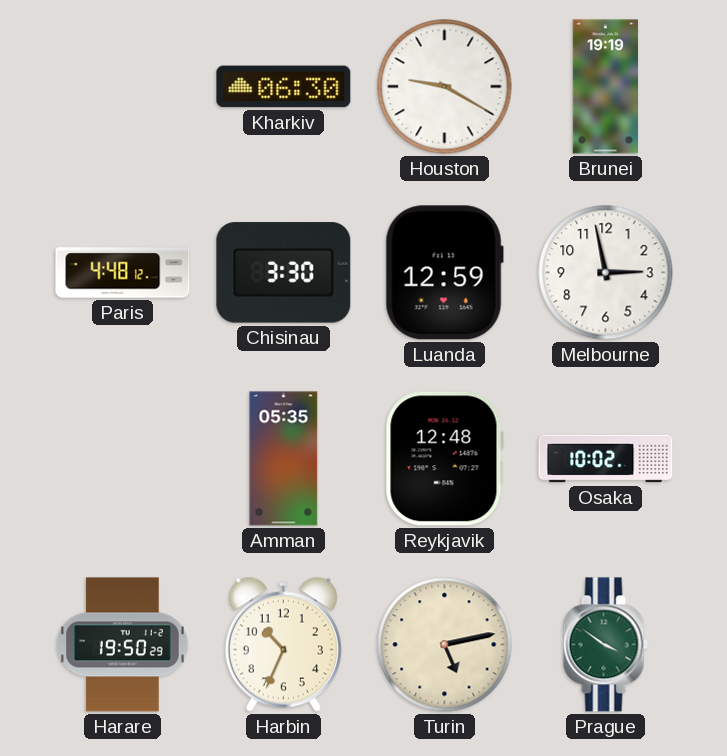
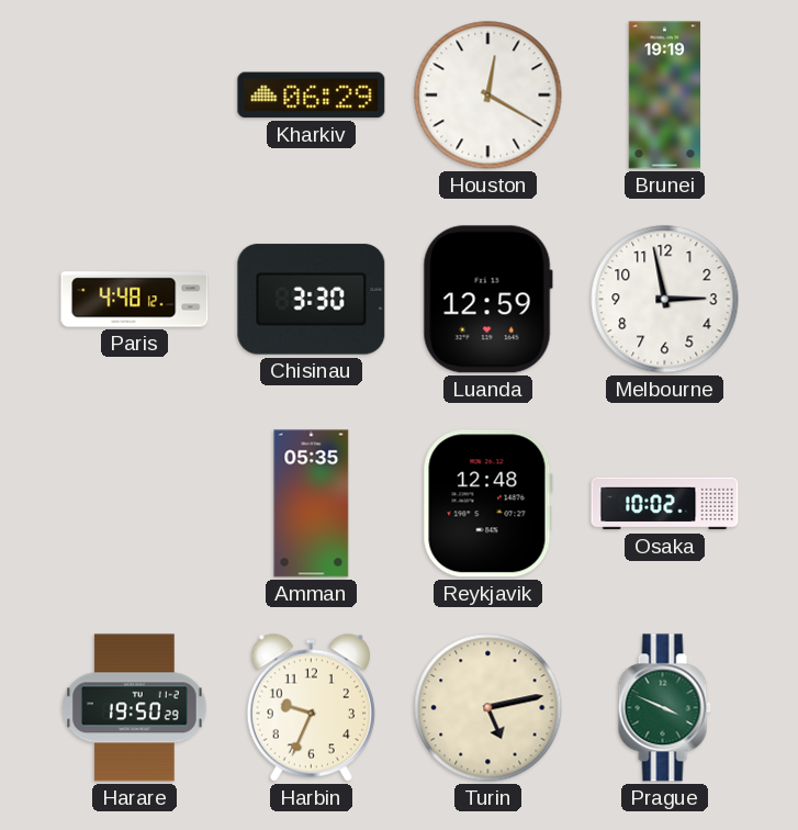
Kharkiv: 06:30 -> 06:29 (312, 96)
Houston: 9:20 -> 12:20 (488, 96)
Harbin: 10:34 -> 9:34 (311, 707)
Prague: 3:51 -> 3:49 (664, 708)
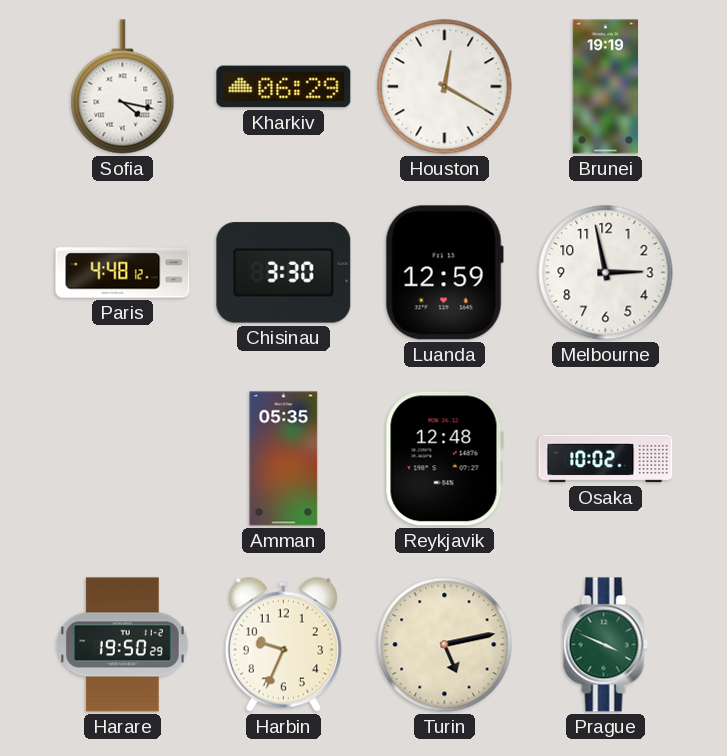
Sofia: none -> 4:17 (123, 87)
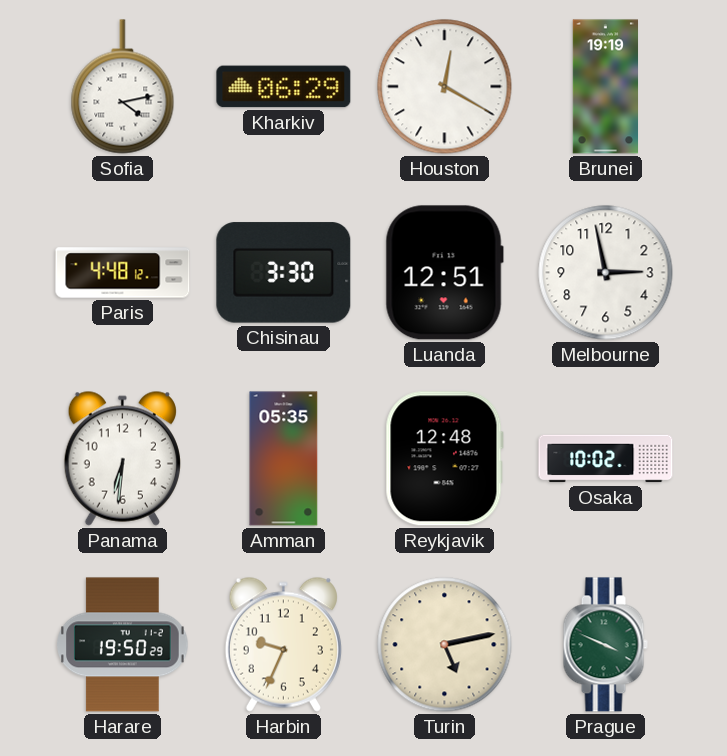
Sofia: 4:17 -> 4:13 (123, 87)
Luanda: 12:59 -> 12:51 (444, 273)
Panama: none -> 6:31 (122, 458)
